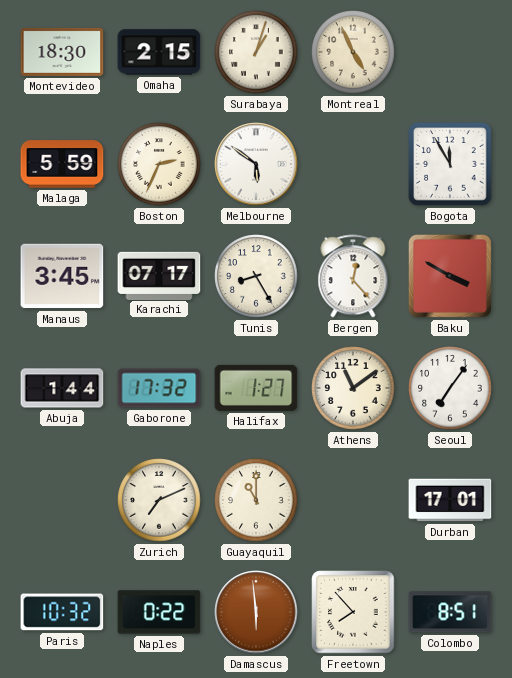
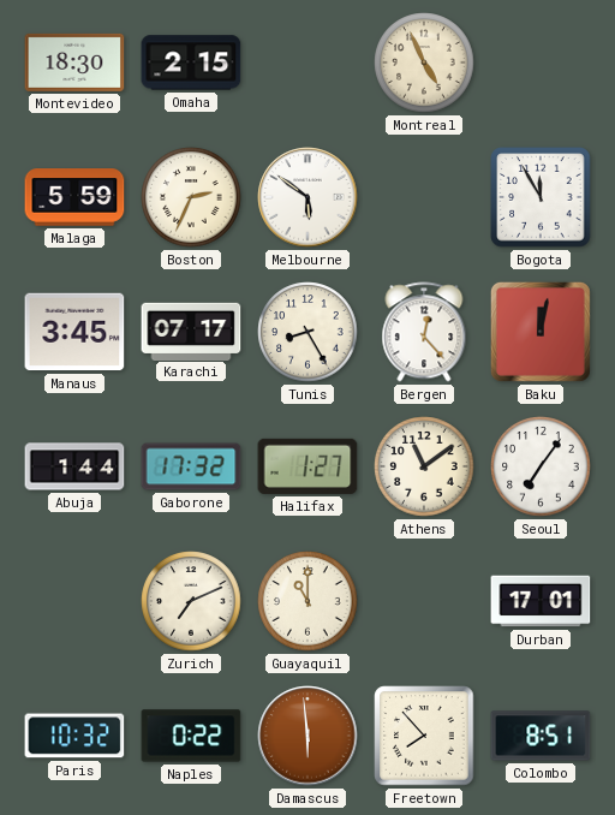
Surabaya: 1:03 -> none (256, 52)
Baku: 3:50 -> 12:02 (541, 332)
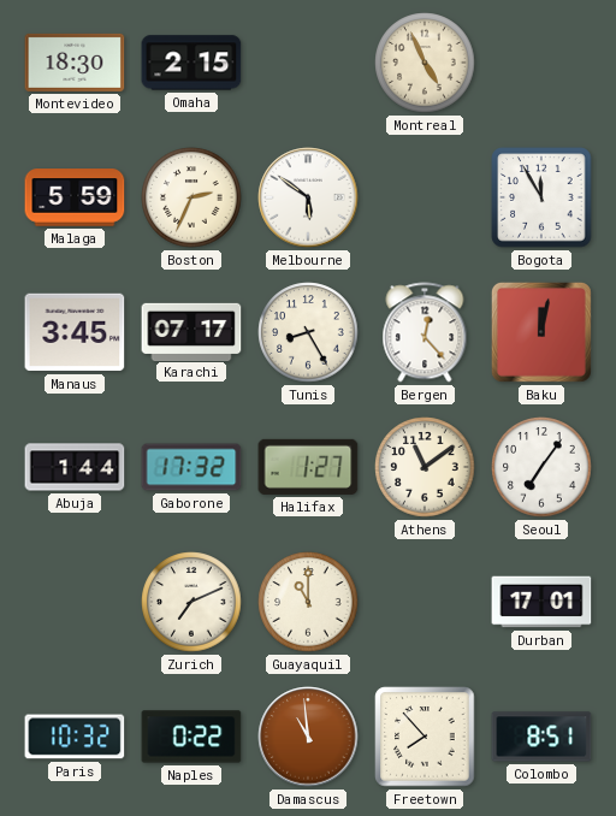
Damascus: 5:59 -> 10:59 (308, 737)
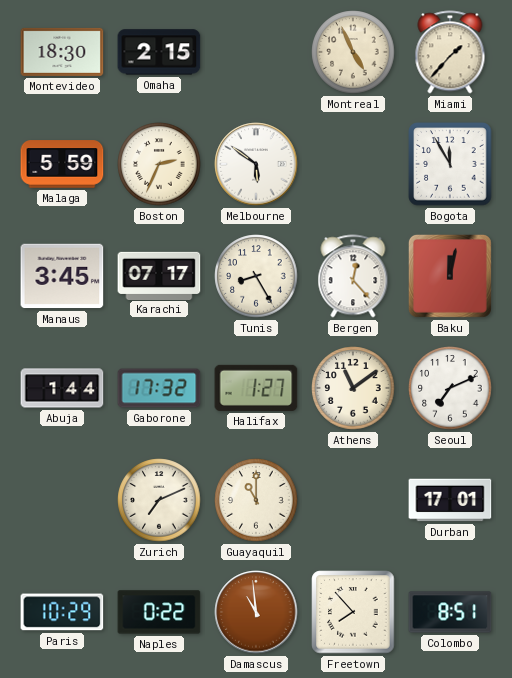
Miami: none -> 1:37 (450, 52)
Seoul: 7:06 -> 7:11 (450, 388)
Paris: 10:32 -> 10:29 (62, 612)
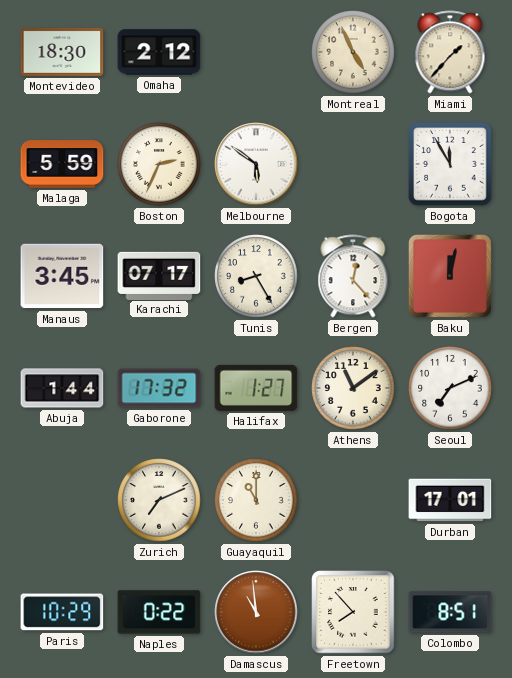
Omaha: 2:15 -> 2:12 (159, 52)
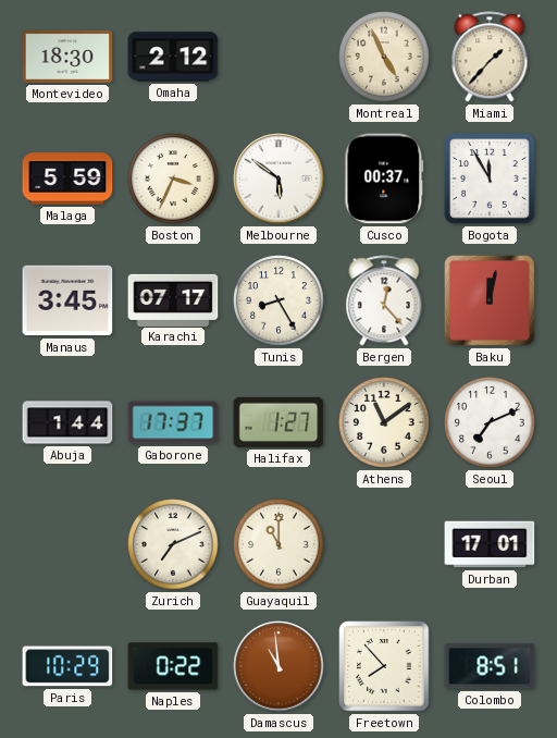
Boston: 2:34 -> 3:34 (173, 179)
Cusco: none -> 00:37 (384, 179)
Gaborone: 17:32 -> 17:37 (173, 422)
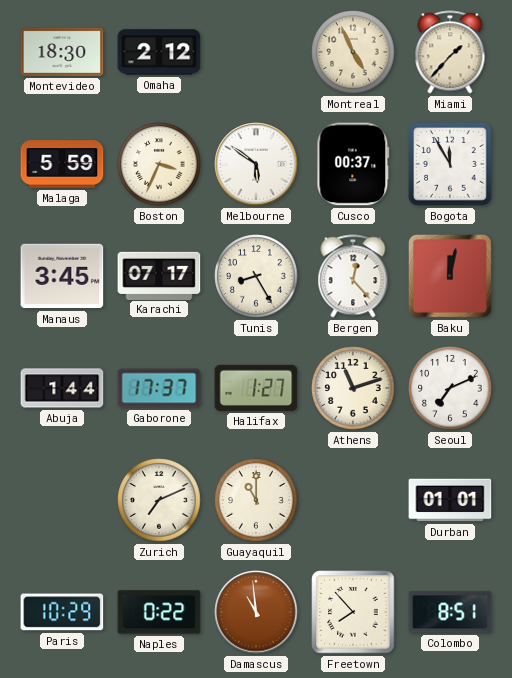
Athens: 11:09 -> 11:12 (353, 388)
Durban: 17:01 -> 01:01 (450, 500)
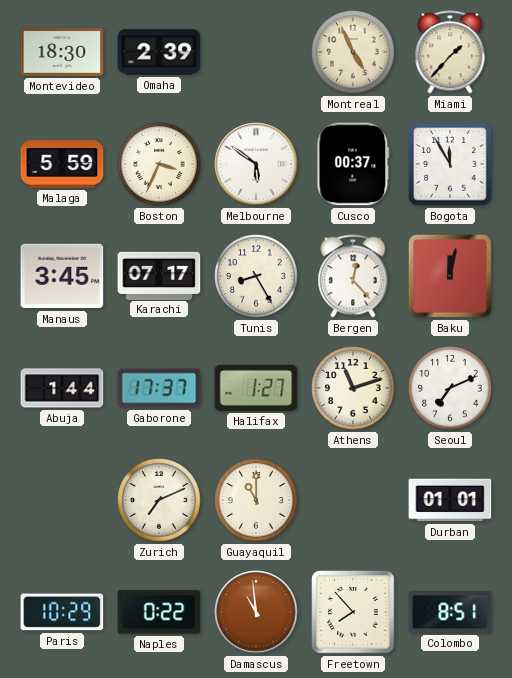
Omaha: 2:12 -> 2:39 (159, 52)
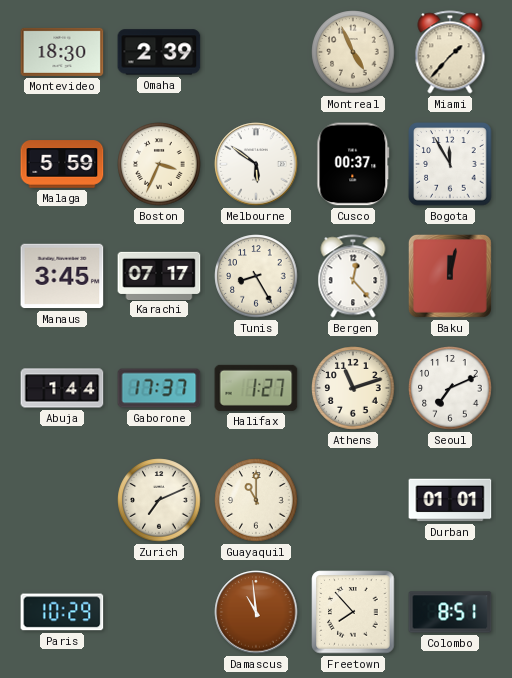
Naples: 0:22 -> none (159, 612)
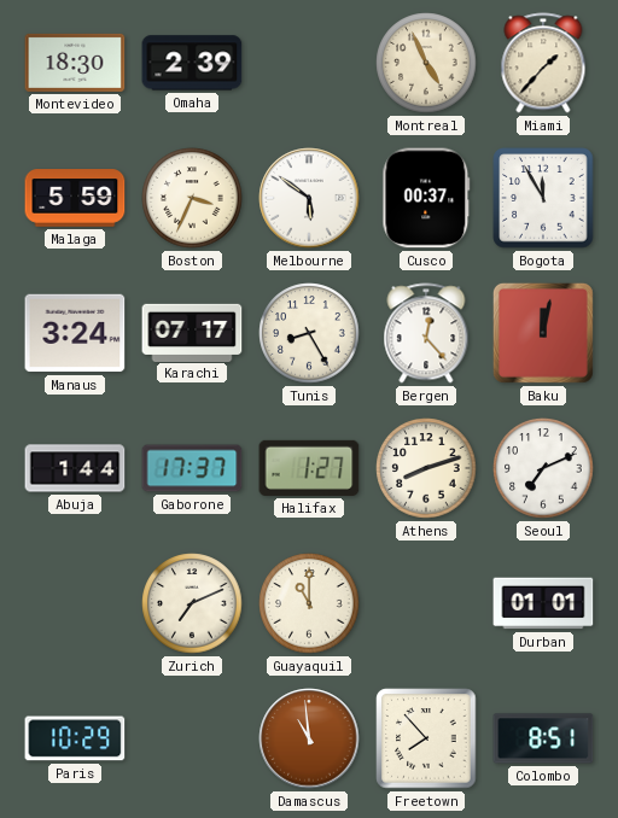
Manaus: 3:45 -> 3:24 (75, 333)
Athens: 11:12 -> 8:12 (426, 468)
